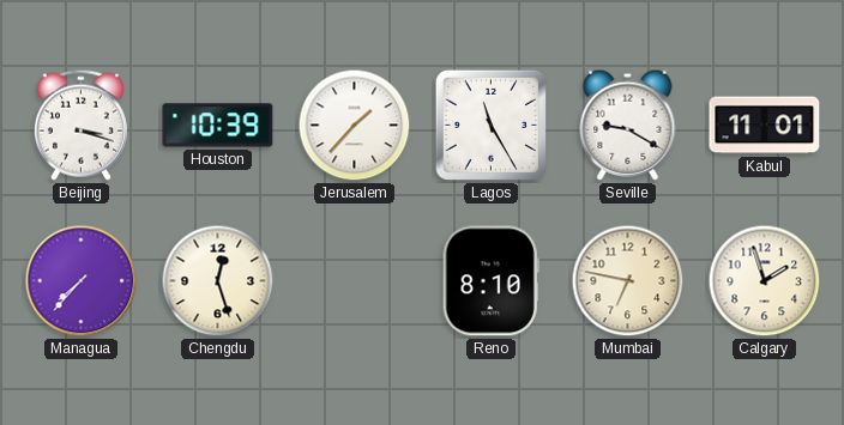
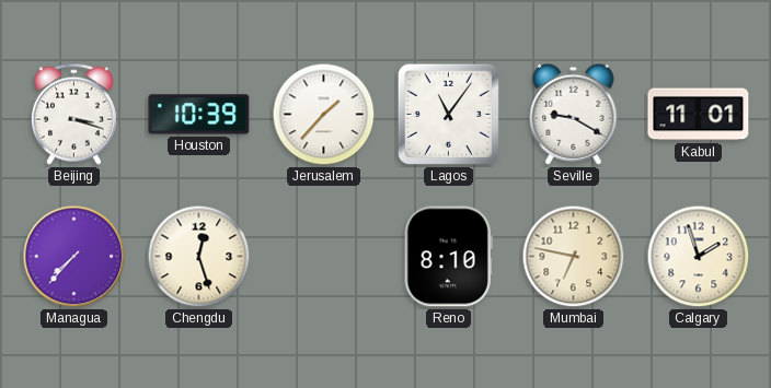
Lagos: 11:25 -> 11:06 (448, 114)
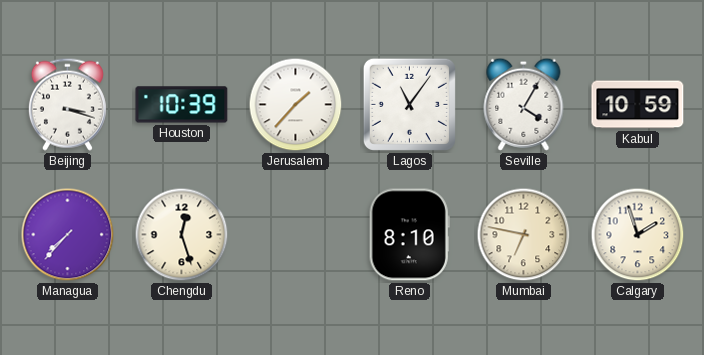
Seville: 9:20 -> 4:05 (524, 104)
Kabul: 11:01 -> 10:59 (638, 105)
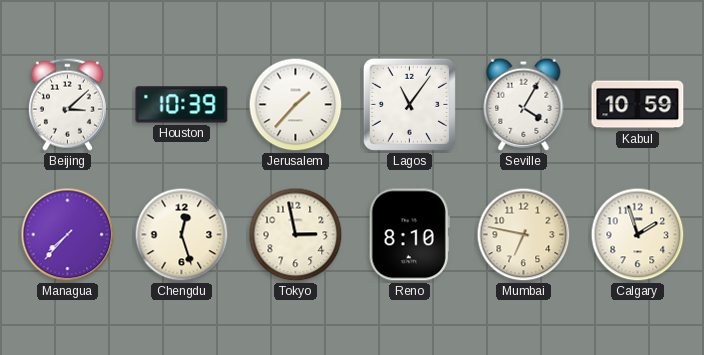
Beijing: 3:18 -> 3:08 (67, 104)
Tokyo: none -> 2:58 (296, 235)
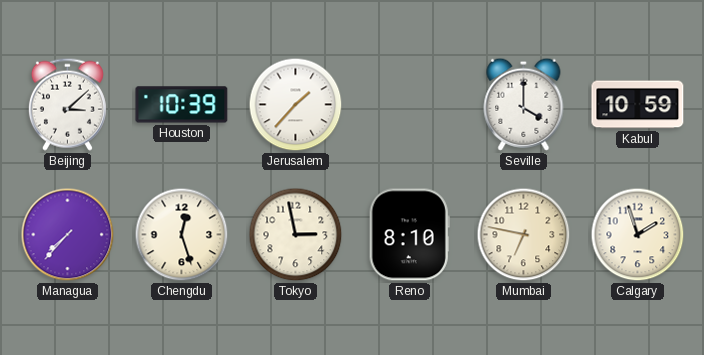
Lagos: 11:06 -> none (409, 104)
Seville: 4:05 -> 4:00 (524, 104)
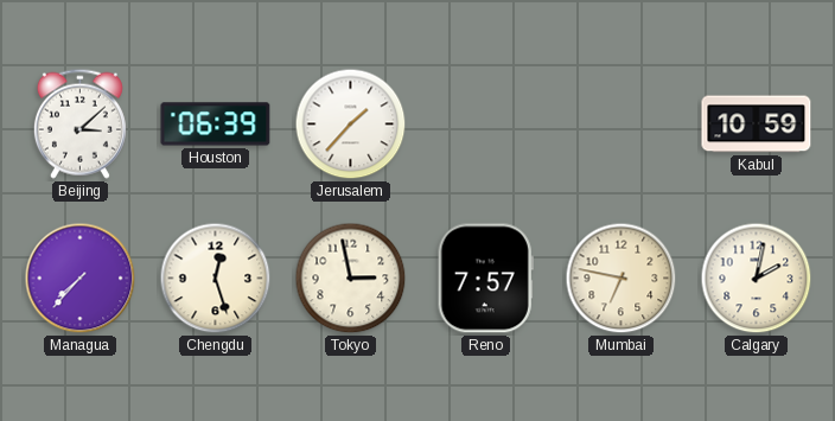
Houston: 10:39 -> 06:39 (216, 125)
Seville: 4:00 -> none (524, 104)
Reno: 8:10 -> 7:57 (485, 279)
Calgary: 1:57 -> 2:02 (757, 279)
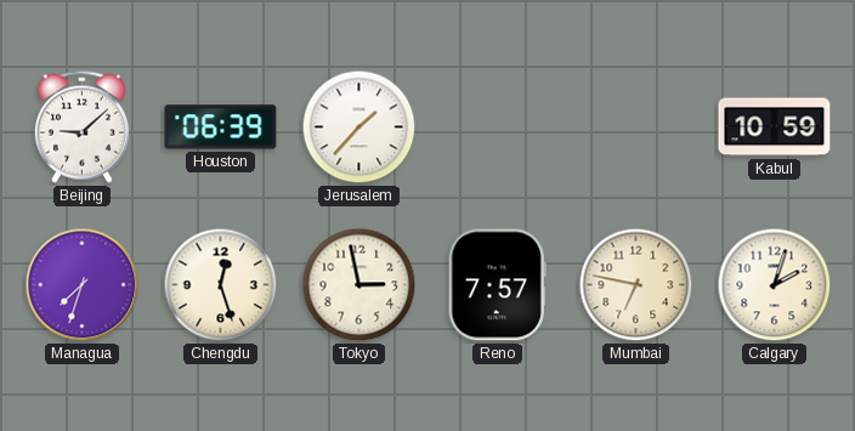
Beijing: 3:08 -> 9:08 (81, 126)
Managua: 7:37 -> 7:33 (83, 285)
Calgary: 2:02 -> 2:03 (775, 285)
